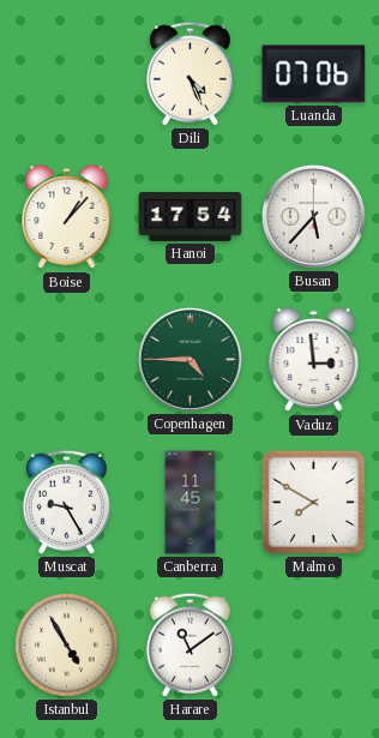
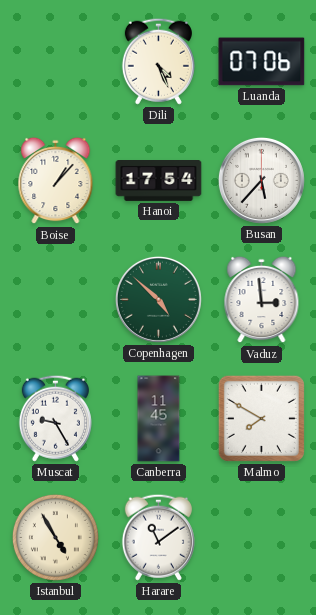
Copenhagen: 4:45 -> 4:52 (158, 299)
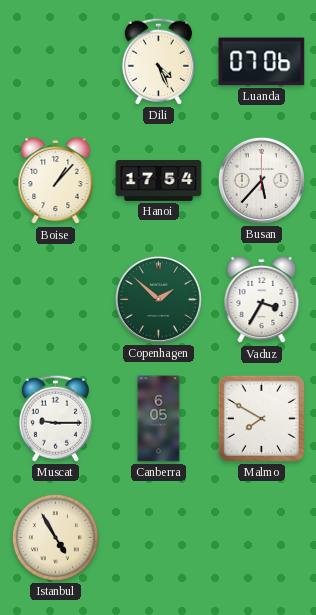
Copenhagen: 4:52 -> 1:52 (158, 299)
Vaduz: 2:59 -> 3:35 (262, 300)
Muscat: 9:25 -> 9:15 (55, 418)
Canberra: 11:45 -> 6:05 (159, 419)
Harare: 11:09 -> none (158, 537)
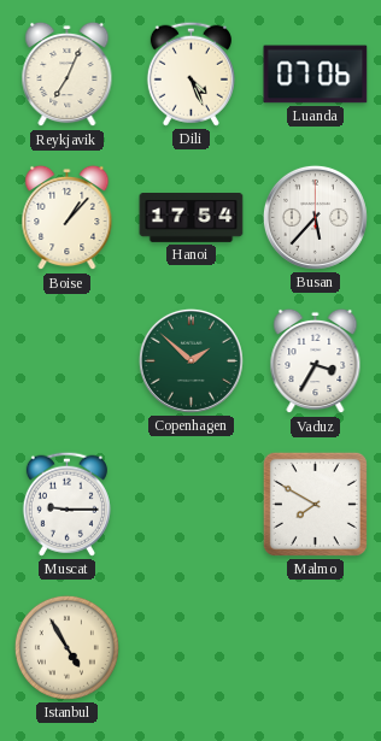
Reykjavik: none -> 7:04 (68, 75)
Canberra: 6:05 -> none (159, 419)
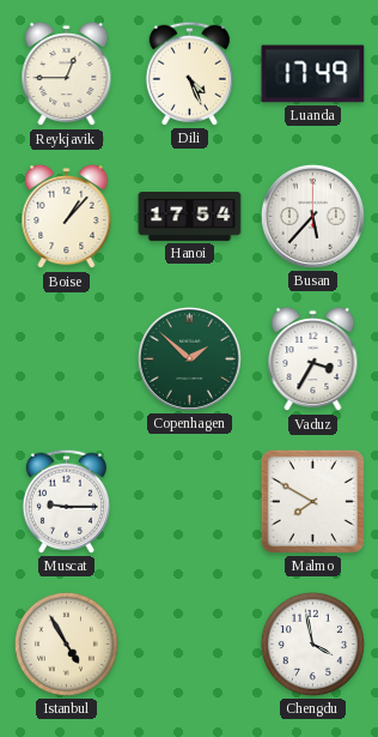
Reykjavik: 7:04 -> 12:45 (67, 74)
Luanda: 07:06 -> 17:49 (313, 74)
Chengdu: none -> 3:58 (312, 644)
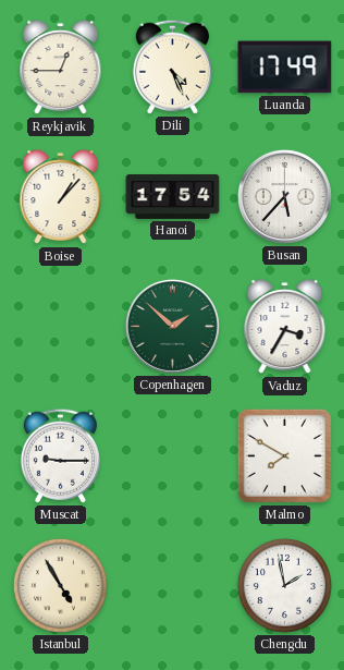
Chengdu: 3:58 -> 1:58 (284, 585)
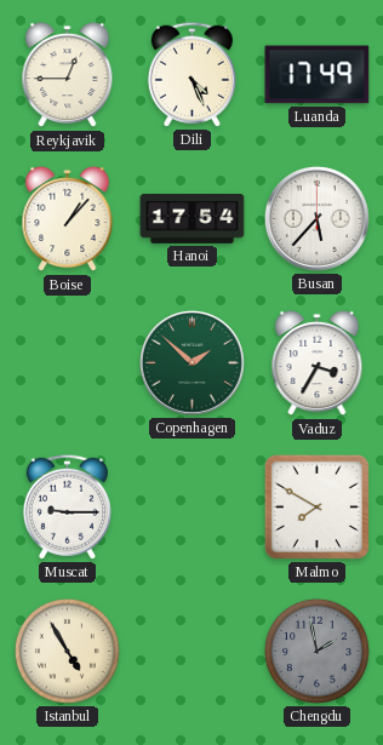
Chengdu dial: white -> grey (316, 651)
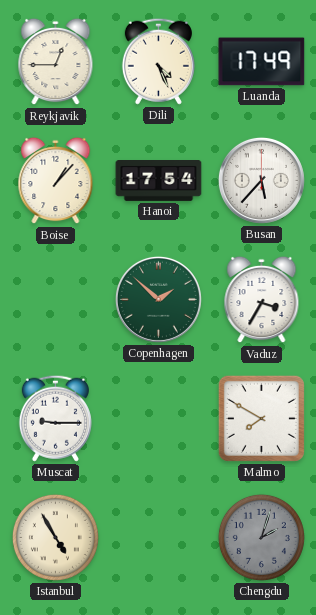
Chengdu: 1:58 -> 2:03 (261, 537)
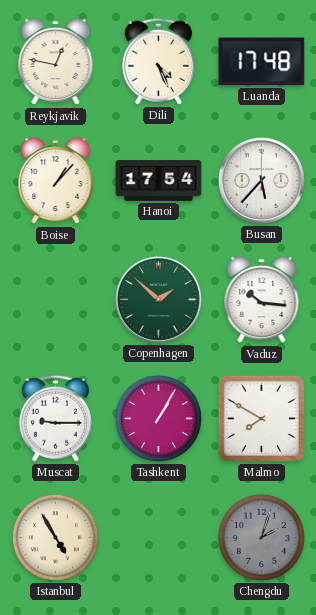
Reykjavik: 12:45 -> 12:47 (56, 62)
Luanda: 17:49 -> 17:48 (262, 62)
Vaduz: 3:35 -> 10:16 (262, 300)
Tashkent: none -> 1:05 (158, 418)
